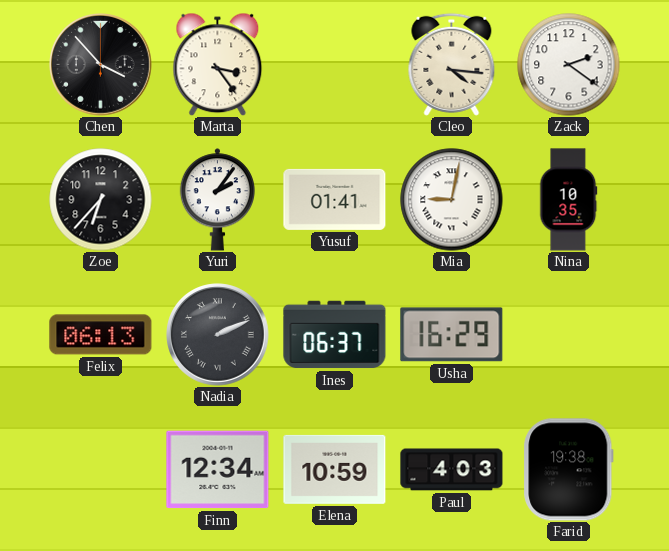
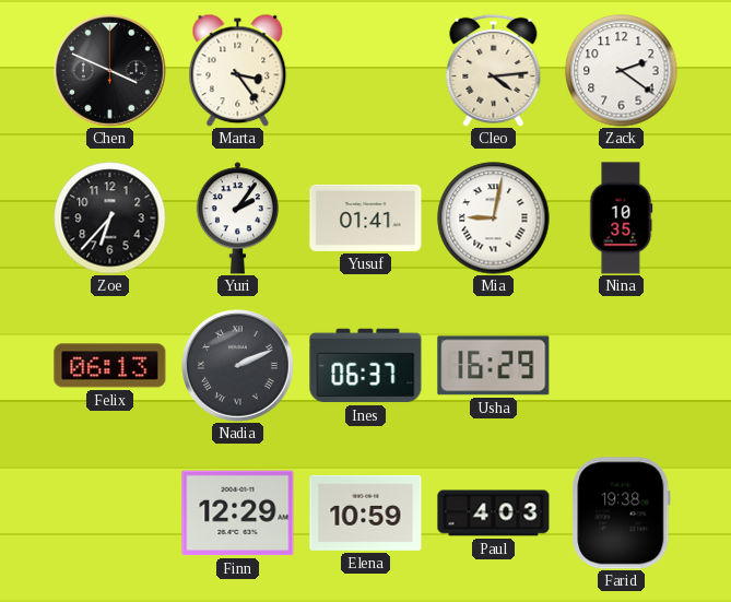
Chen: 3:53 -> 3:49 (110, 71)
Cleo: 4:16 -> 4:14 (494, 70)
Finn: 12:34 -> 12:29 (238, 514)
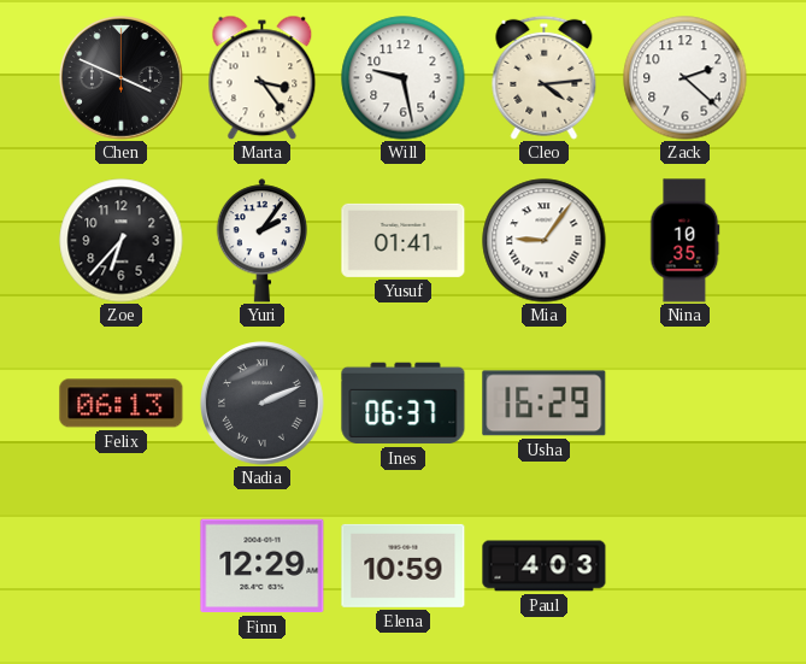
Will: none -> 9:28 (404, 78)
Zack: 2:21 -> 2:22 (686, 78)
Mia: 9:02 -> 9:06 (545, 241)
Farid: 19:38 -> none (622, 514)
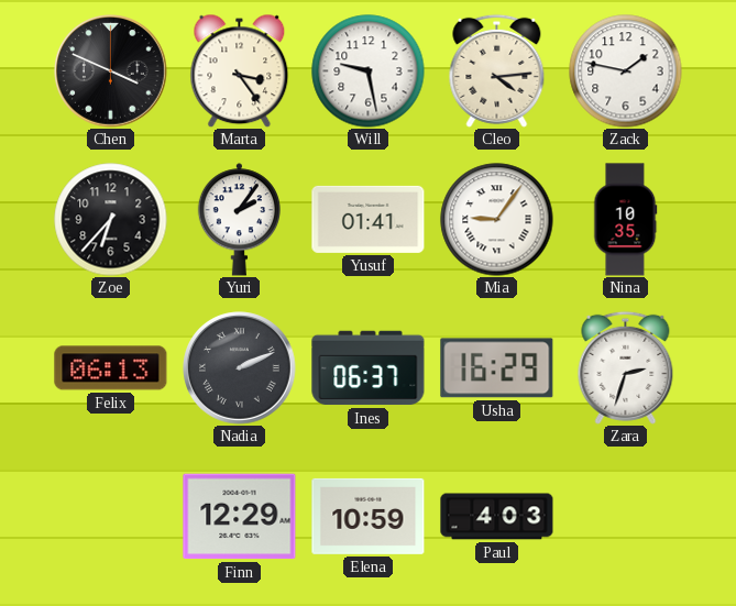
Zack: 2:22 -> 1:47 (626, 71)
Zara: none -> 2:33 (626, 367)
